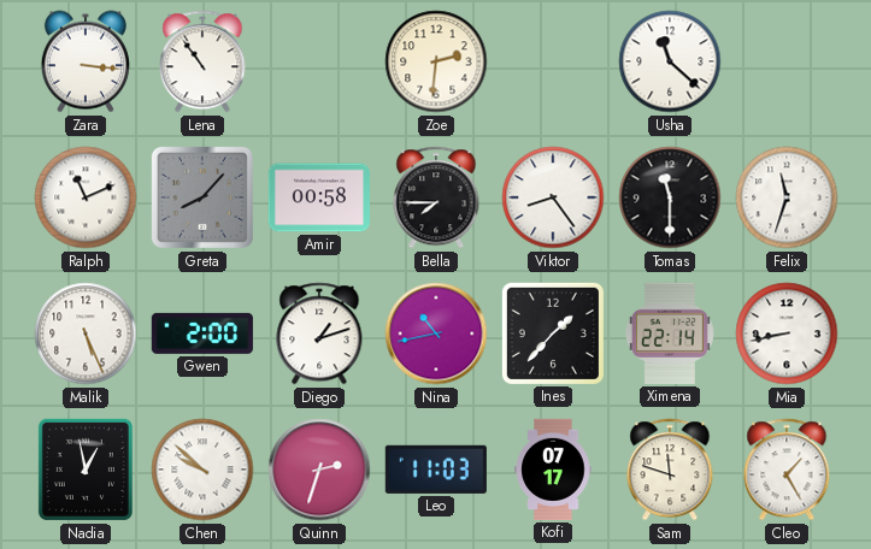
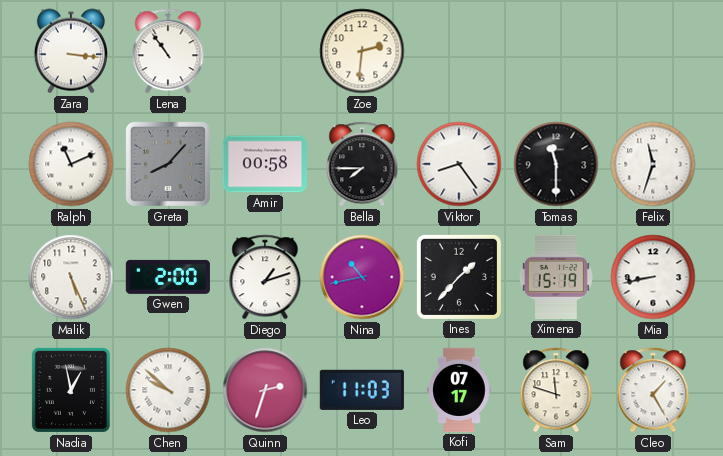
Usha: 11:22 -> none (670, 61)
Ximena: 22:14 -> 15:19 (556, 277)
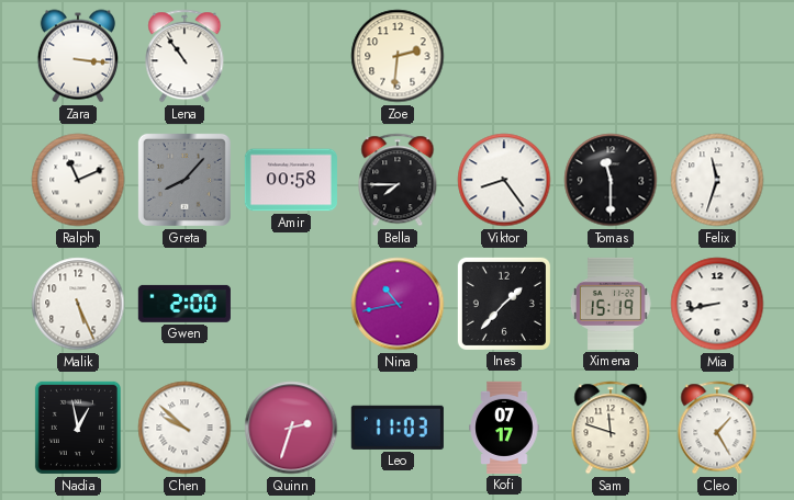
Diego: 1:12 -> none (265, 277)
